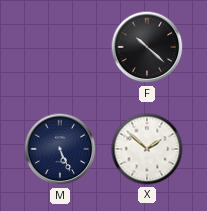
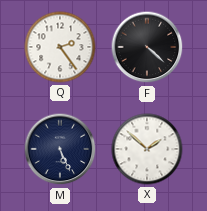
Q: none -> 2:24 (60, 47)
F: 10:22 -> 4:22 (147, 47)
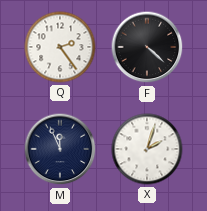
M: 5:26 -> 11:56 (60, 149)
X: 1:52 -> 2:03 (147, 149)
